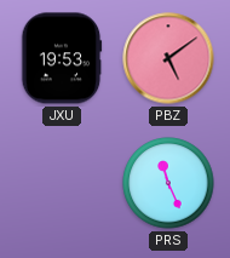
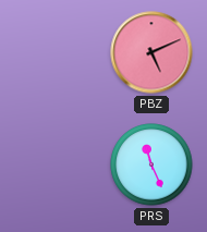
JXU: 19:53 -> none (62, 58)
PBZ: 5:09 -> 5:11 (151, 52)
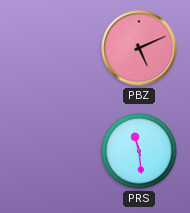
PRS: 11:26 -> 11:29 (139, 151)
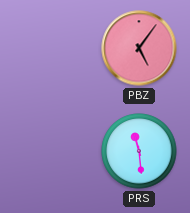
PBZ: 5:11 -> 5:06 (139, 48)
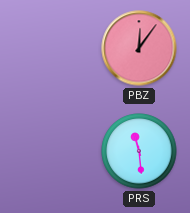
PBZ: 5:06 -> 12:06 (139, 48)
